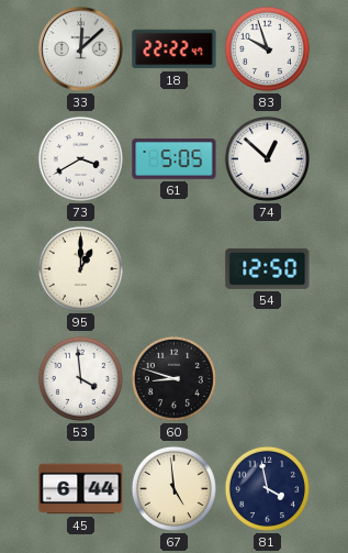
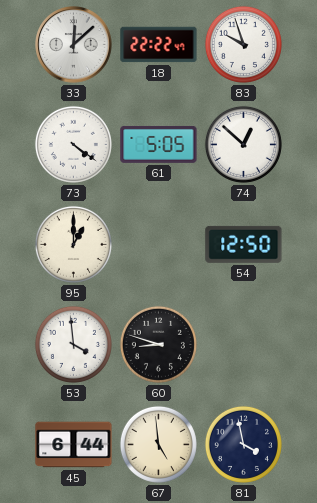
73: 3:40 -> 4:21 (73, 144)
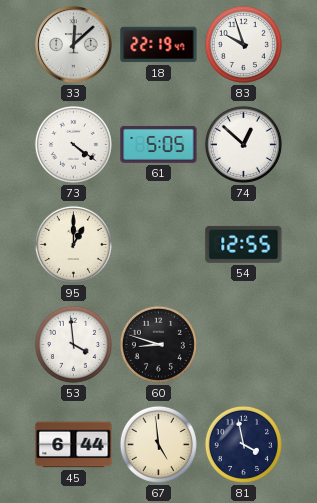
18: 22:22 -> 22:19 (159, 45)
54: 12:50 -> 12:55 (244, 244)
